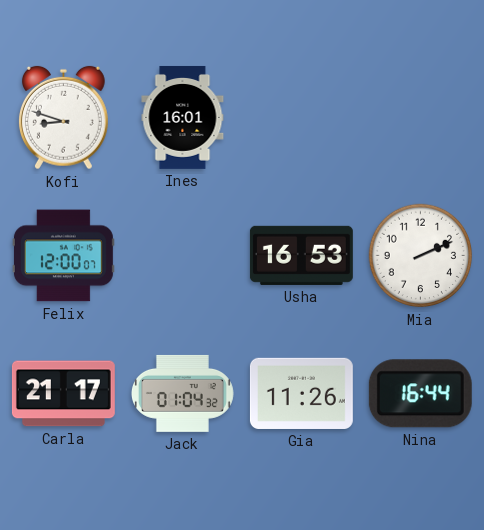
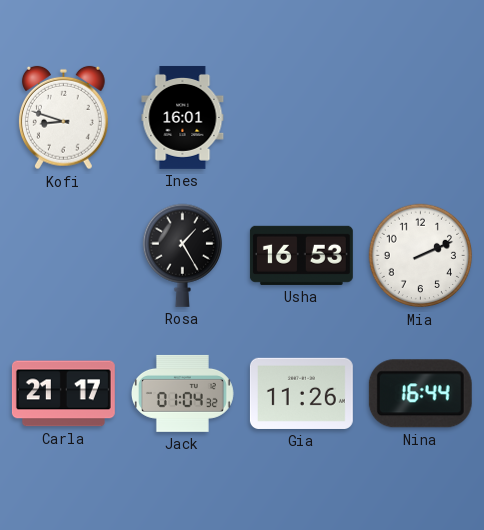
Felix: 12:00 -> none (63, 256)
Rosa: none -> 1:25 (182, 255)
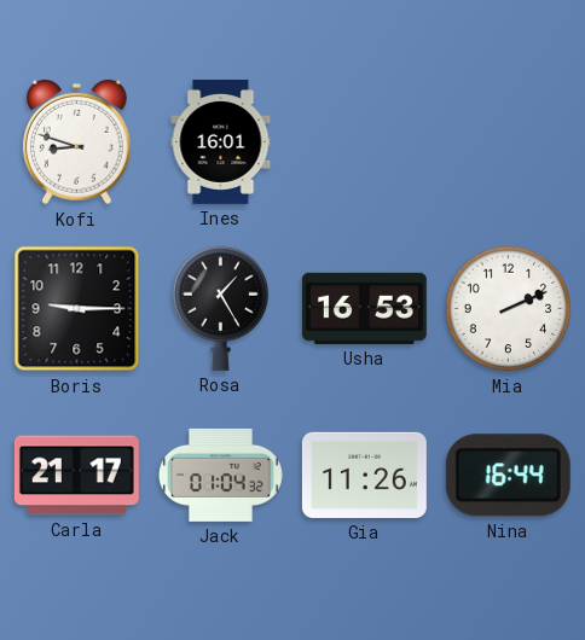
Boris: none -> 9:15 (77, 309)
